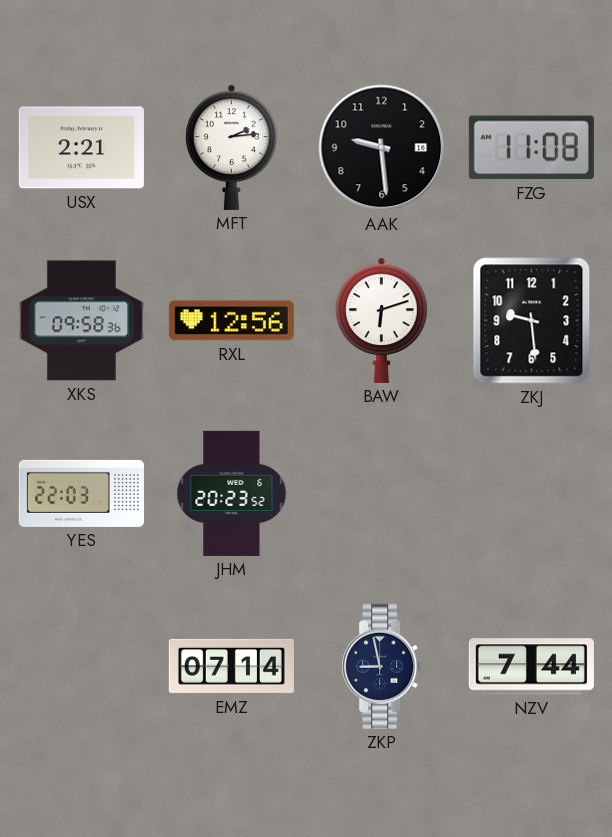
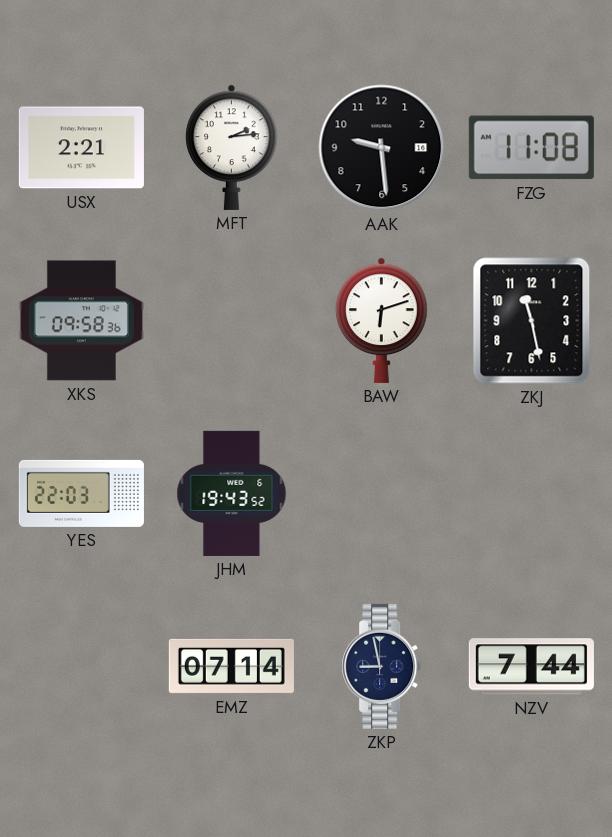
RXL: 12:56 -> none (231, 321)
ZKJ: 9:29 -> 11:28 (532, 321)
JHM: 20:23 -> 19:43 (232, 493)
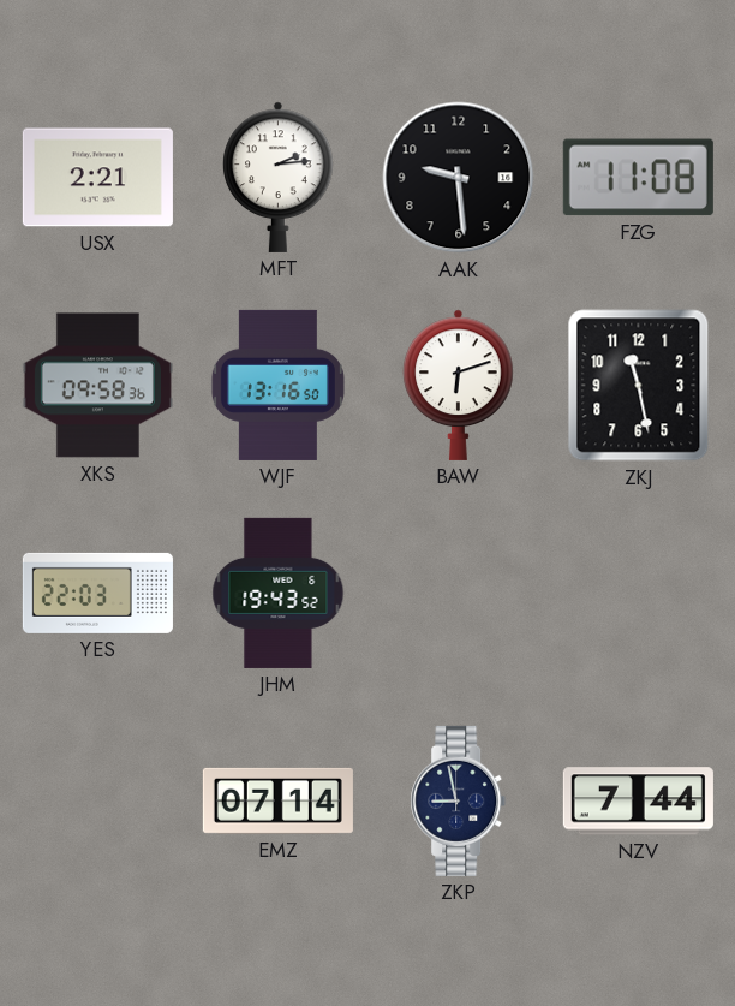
WJF: none -> 13:16 (277, 385)
